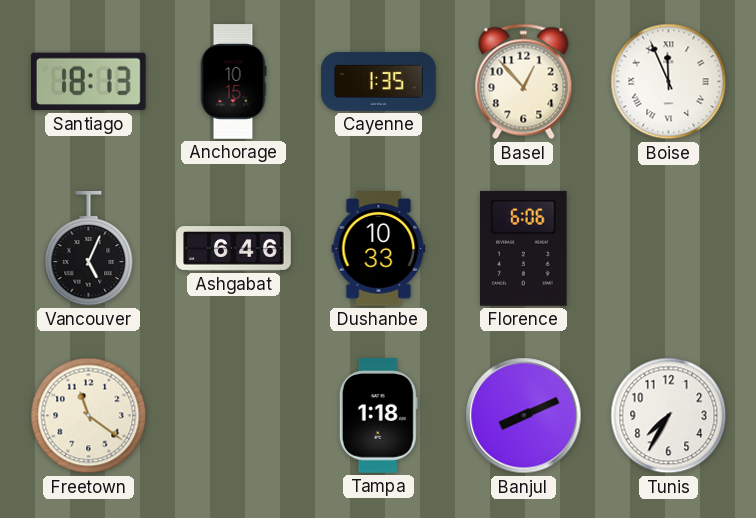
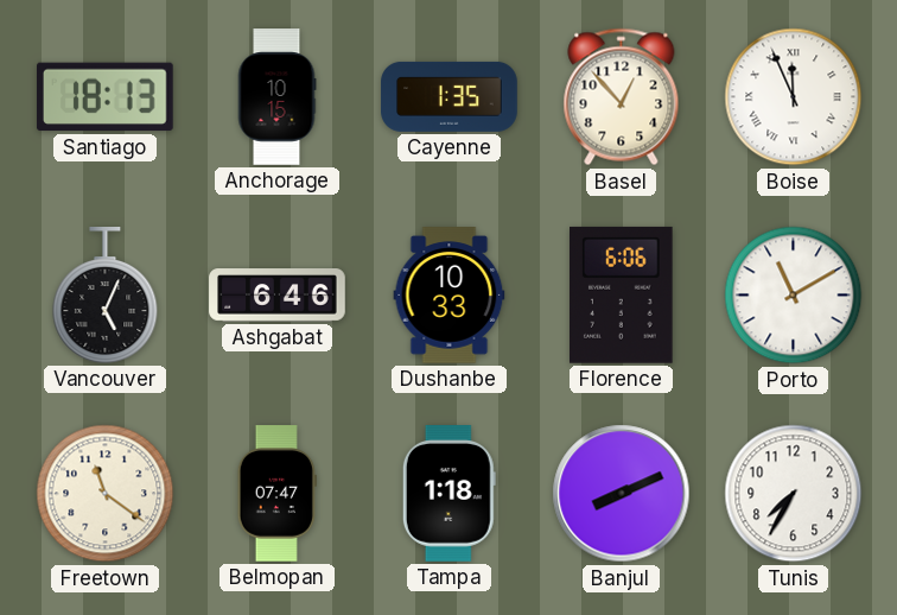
Porto: none -> 11:10 (794, 296)
Belmopan: none -> 07:47 (276, 494)
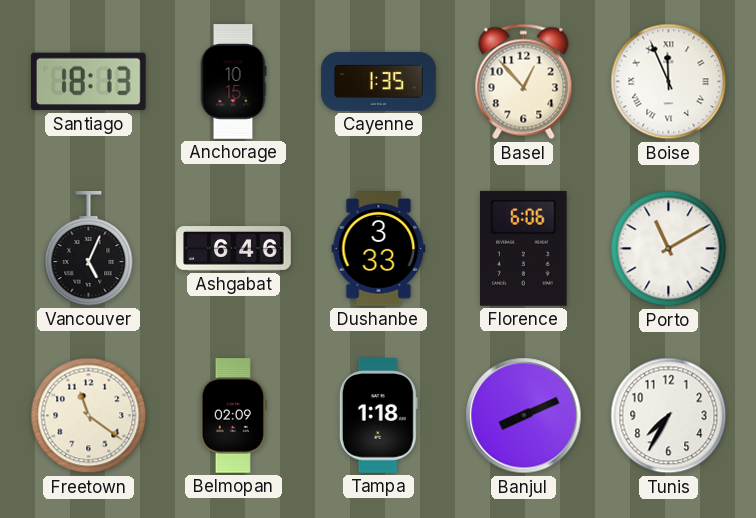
Dushanbe: 10:33 -> 3:33 (379, 249)
Belmopan: 07:47 -> 02:09 (233, 416)
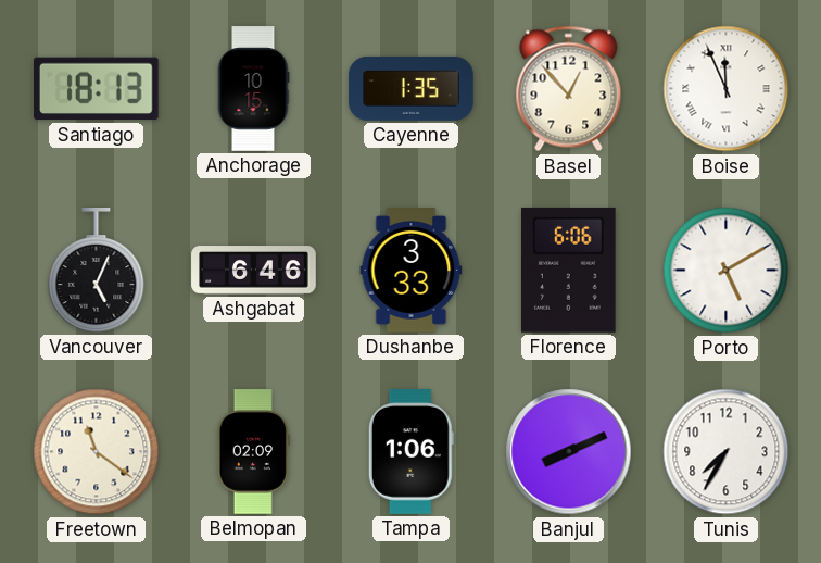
Porto: 11:10 -> 5:10 (727, 271)
Tampa: 1:18 -> 1:06 (410, 452)
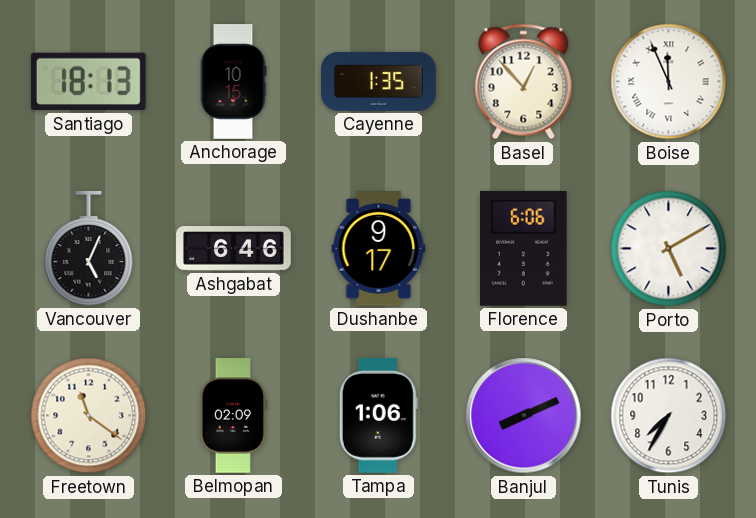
Dushanbe: 3:33 -> 9:17 (379, 249)
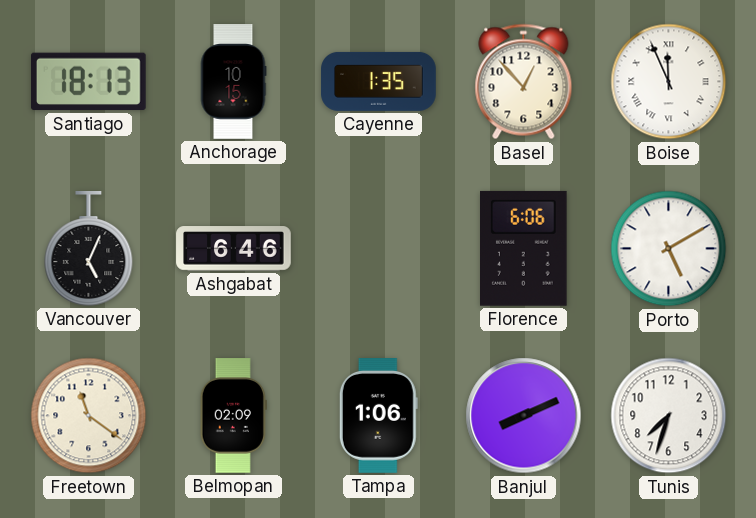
Dushanbe: 9:17 -> none (379, 249)
Tunis: 7:35 -> 7:33 (669, 416)
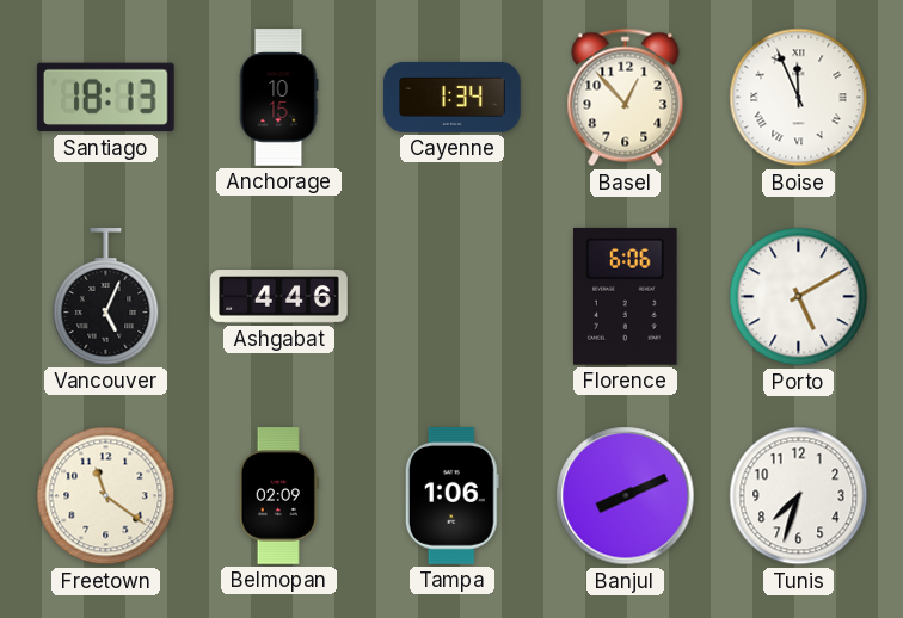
Cayenne: 1:35 -> 1:34 (453, 97)
Ashgabat: 6:46 -> 4:46 (279, 297)
